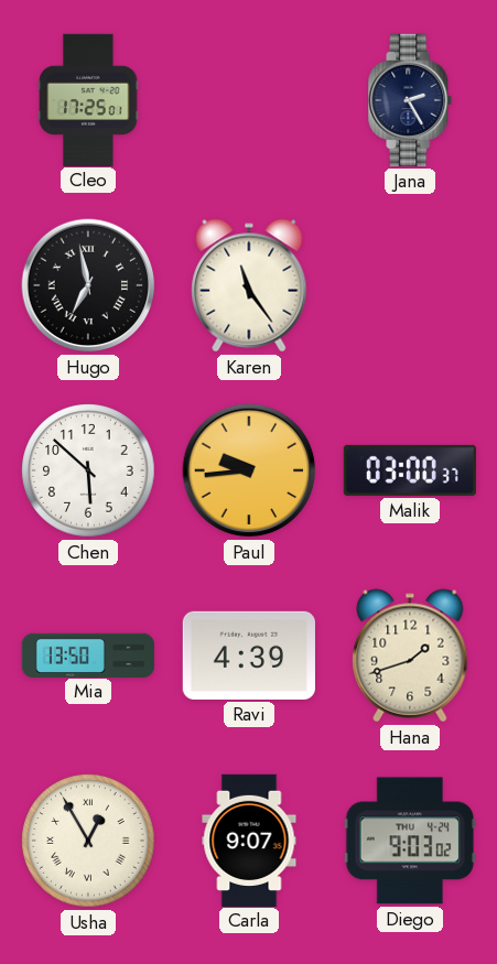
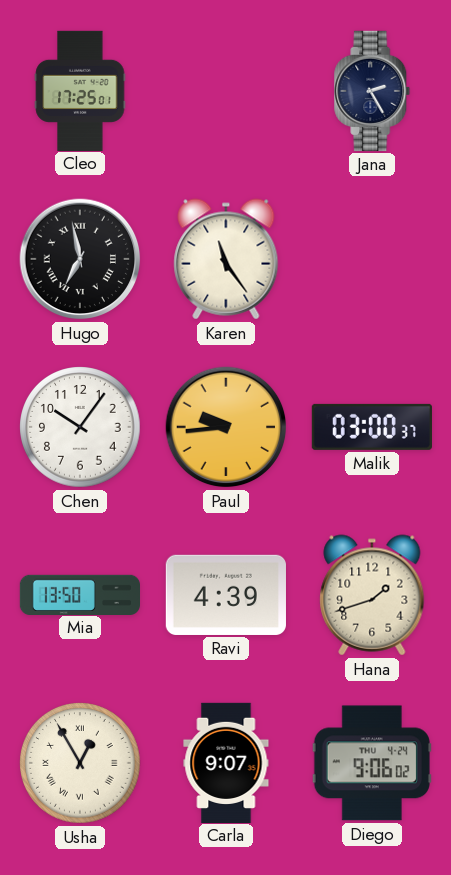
Chen: 5:52 -> 10:06 (80, 427)
Diego: 9:03 -> 9:06 (372, 763)
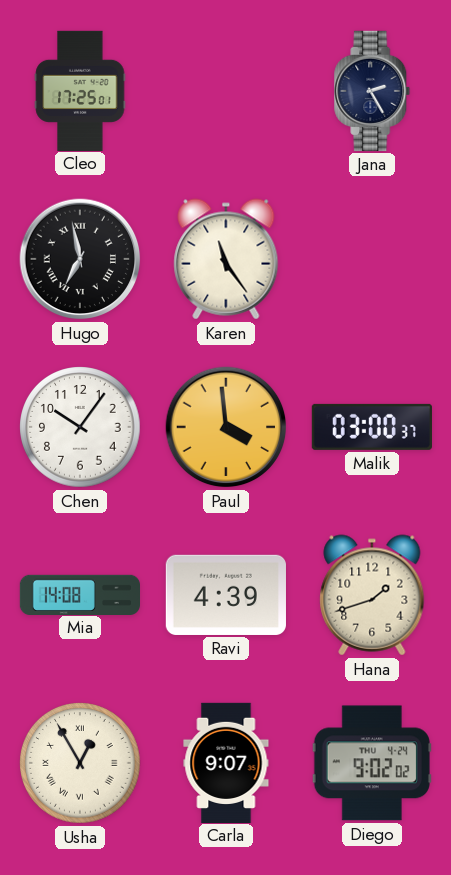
Paul: 9:44 -> 3:59 (226, 427)
Mia: 13:50 -> 14:08 (79, 594)
Diego: 9:06 -> 9:02 (372, 763)
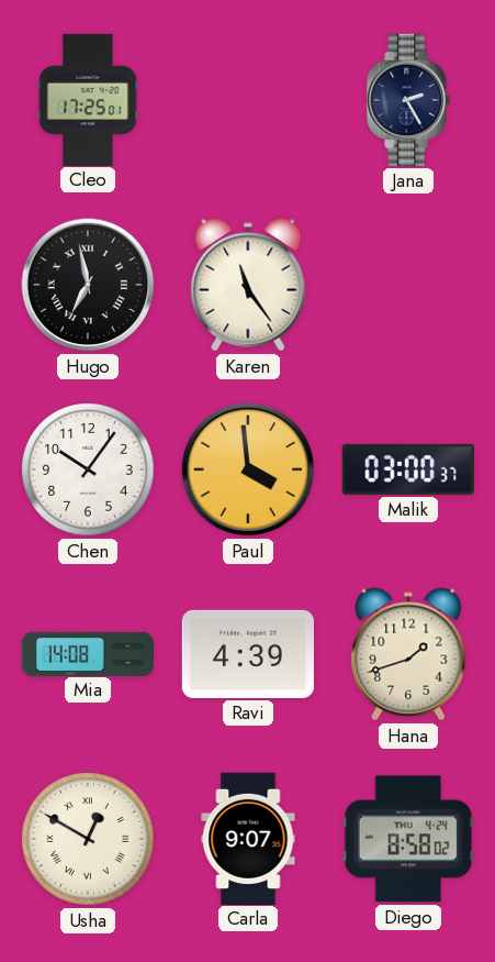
Usha: 12:55 -> 12:50 (88, 839)
Diego: 9:02 -> 8:58 (408, 839)
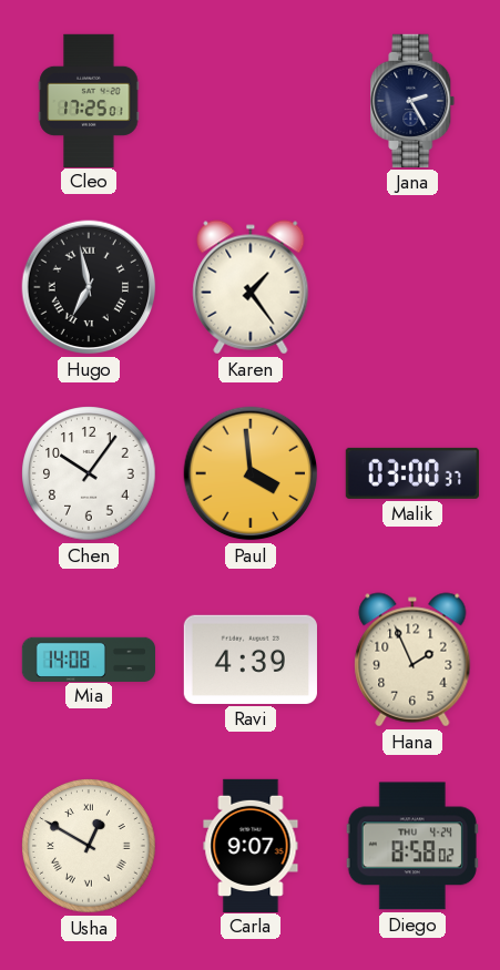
Karen: 11:24 -> 1:24 (251, 287)
Hana: 1:42 -> 1:56 (412, 660)
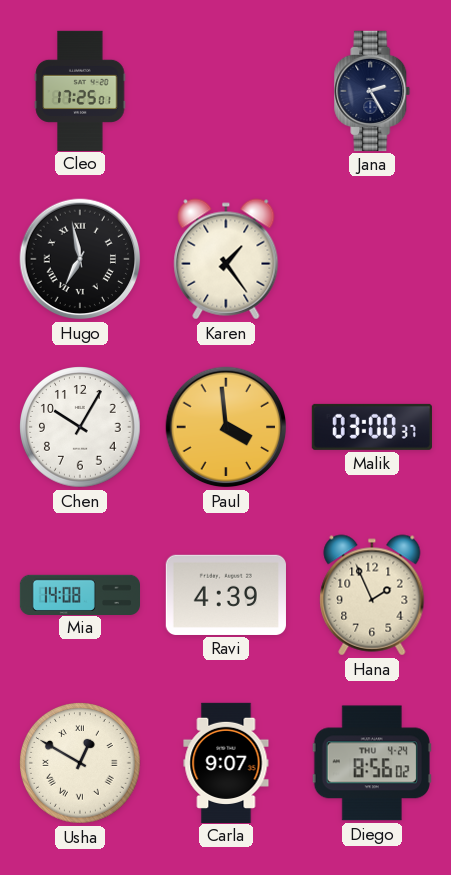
Chen: 10:06 -> 10:05 (80, 427)
Diego: 8:58 -> 8:56 (372, 763)
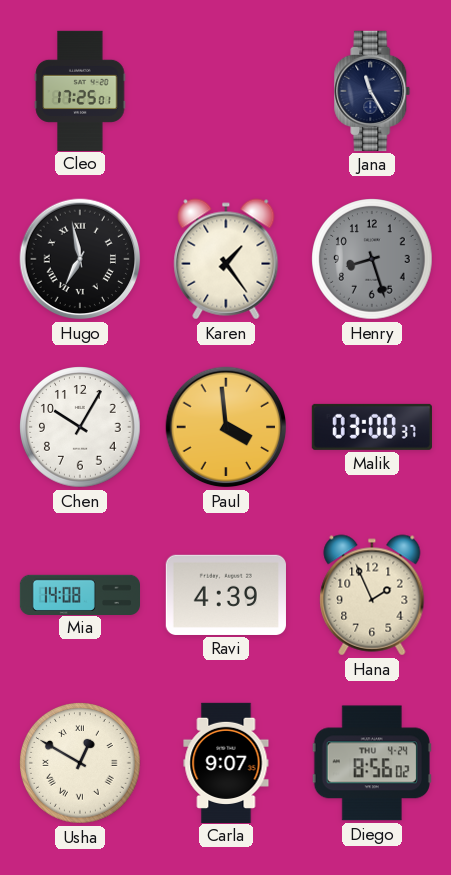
Jana: 2:25 -> 11:25 (372, 91)
Henry: none -> 8:27 (372, 259)
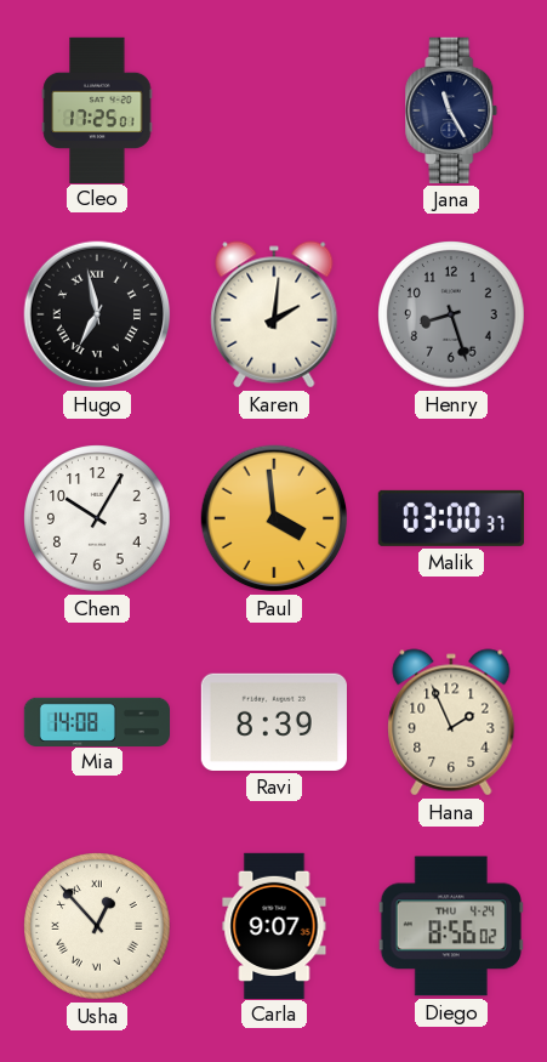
Karen: 1:24 -> 2:01 (274, 314)
Ravi: 4:39 -> 8:39 (274, 722)
Usha: 12:50 -> 12:53 (97, 926)
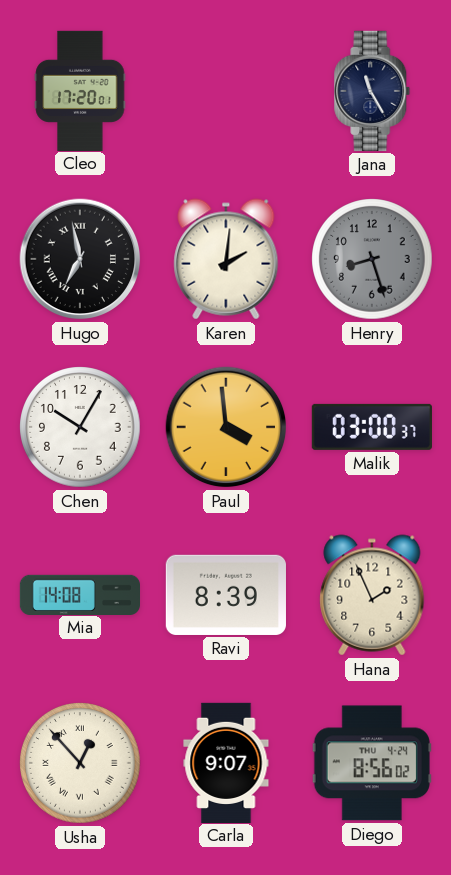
Cleo: 17:25 -> 17:20 (80, 90)
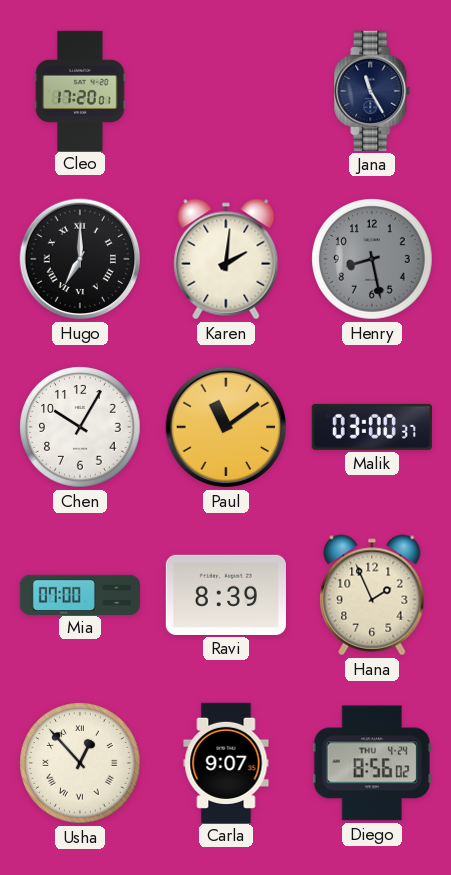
Hugo: 6:58 -> 7:00 (80, 259)
Henry: 8:27 -> 8:28 (372, 259)
Paul: 3:59 -> 11:09 (226, 427)
Mia: 14:08 -> 07:00 (79, 594)
